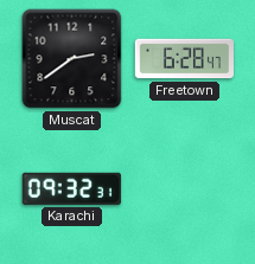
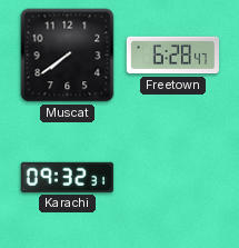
Muscat: 2:39 -> 7:39 (68, 56)
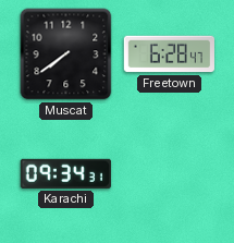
Karachi: 09:32 -> 09:34 (65, 173)
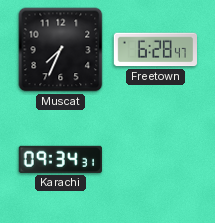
Muscat: 7:39 -> 7:34 (61, 50)
